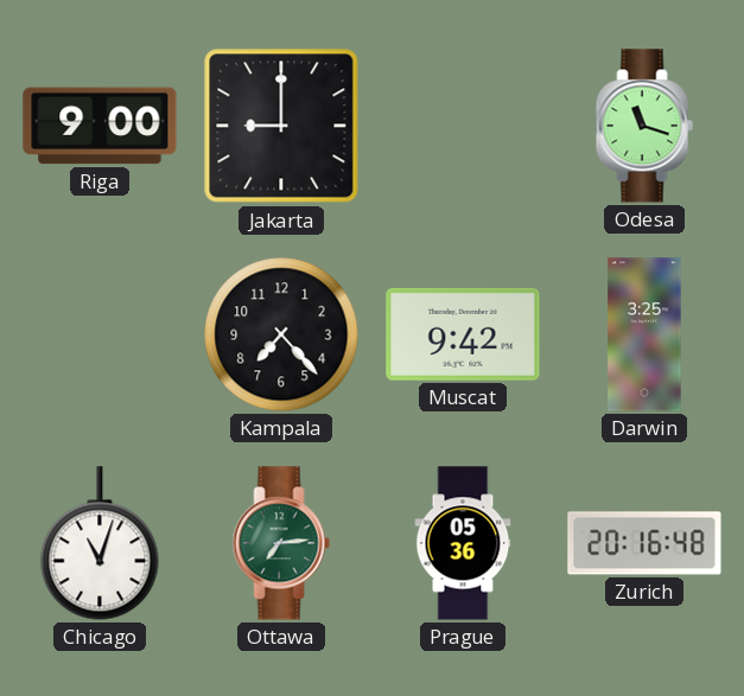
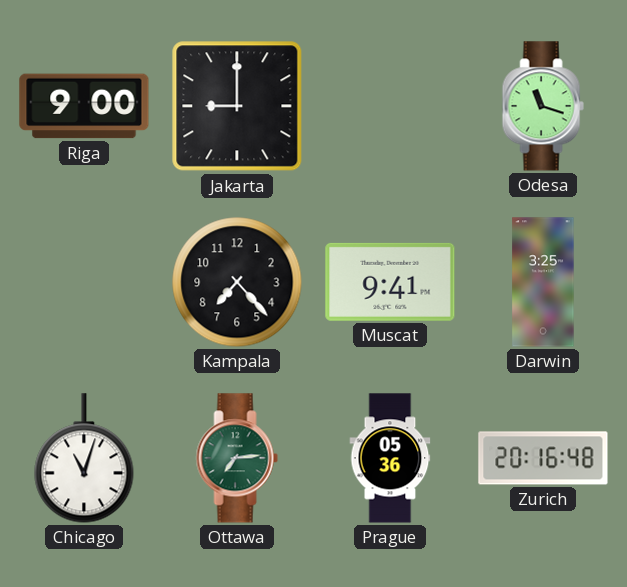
Muscat: 9:42 -> 9:41 (390, 282)
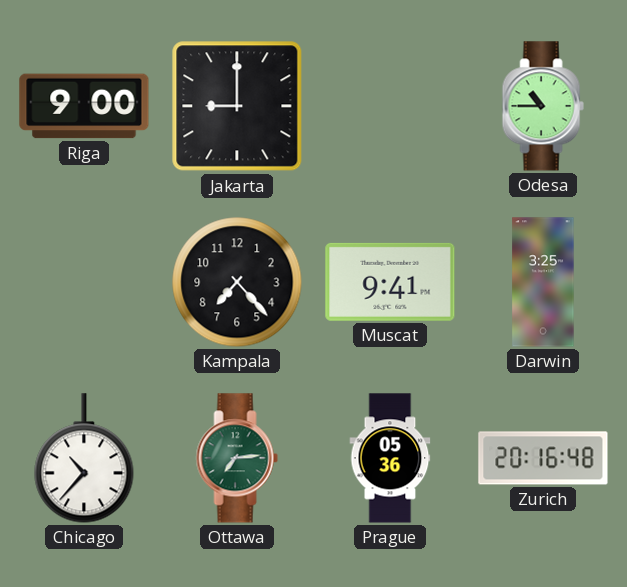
Odesa: 11:18 -> 10:45 (543, 106)
Chicago: 11:03 -> 10:37 (84, 458)
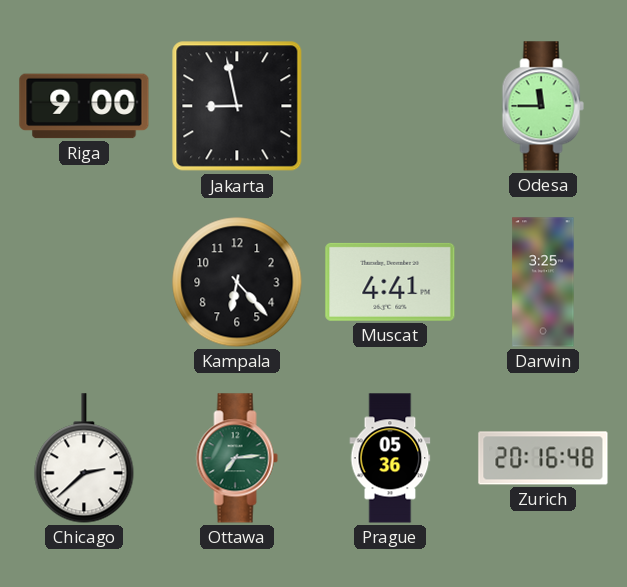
Jakarta: 9:00 -> 8:58 (237, 106)
Odesa: 10:45 -> 11:45 (543, 106)
Kampala: 7:23 -> 6:23 (237, 282)
Muscat: 9:41 -> 4:41 (390, 282)
Chicago: 10:37 -> 2:38 (84, 458)
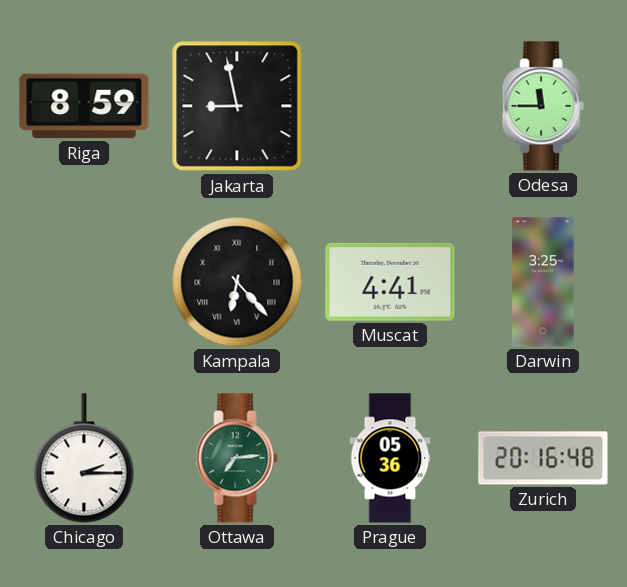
Riga: 9:00 -> 8:59 (84, 106)
Kampala numerals: Arabic -> Roman (237, 282)
Chicago: 2:38 -> 2:15 (84, 458)
